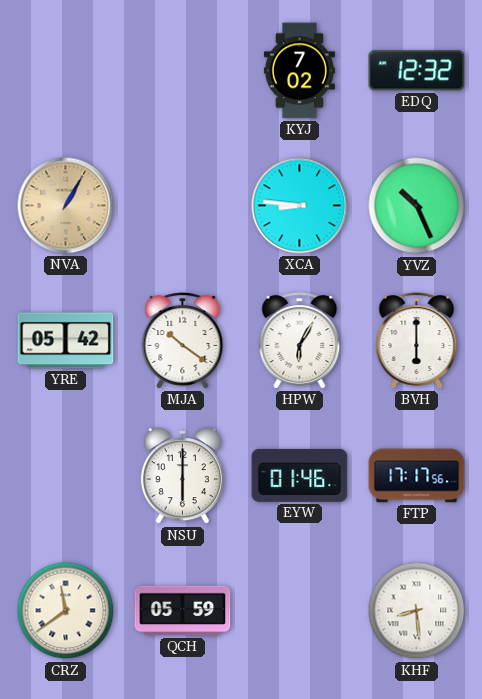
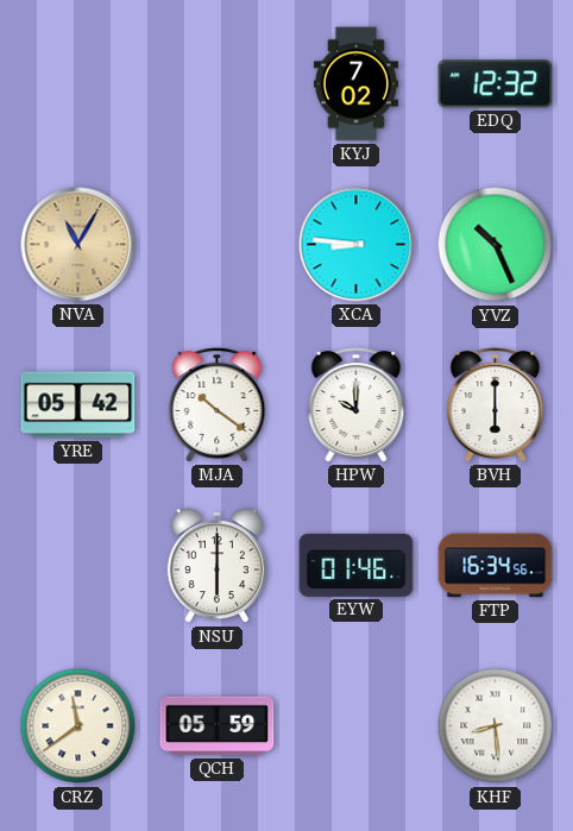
NVA: 1:05 -> 11:05 (78, 245)
HPW: 6:05 -> 10:00 (357, 405)
FTP: 17:17 -> 16:34 (496, 566)
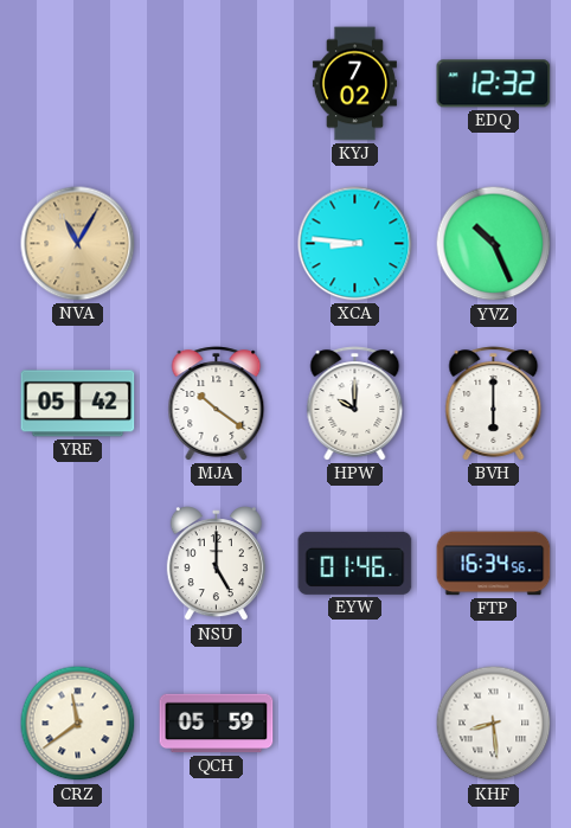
NSU: 6:00 -> 5:00 (216, 564)
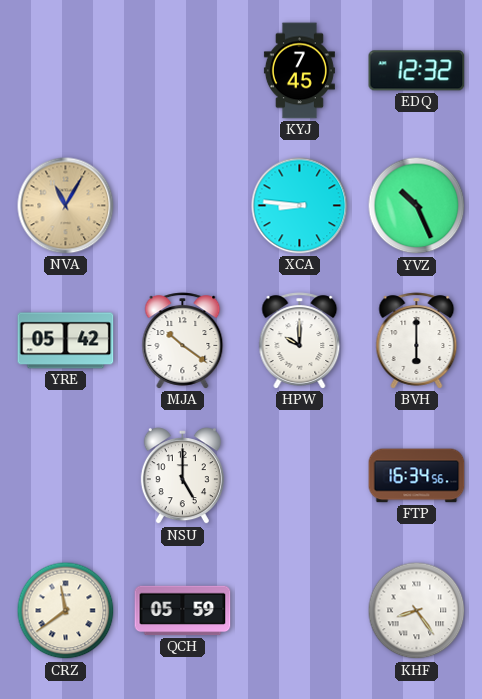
KYJ: 7:02 -> 7:45 (299, 71)
EYW: 01:46 -> none (355, 563)
KHF: 8:29 -> 8:24 (417, 611)
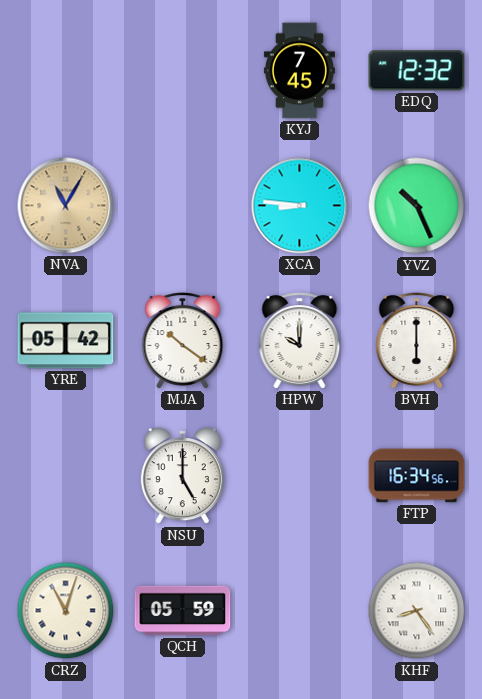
CRZ: 11:39 -> 11:03 (66, 611)
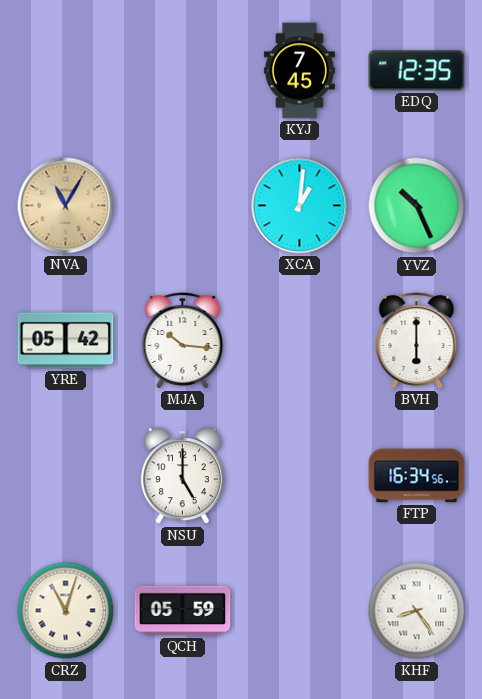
EDQ: 12:32 -> 12:35 (417, 71)
XCA: 8:46 -> 1:01 (300, 206)
MJA: 10:21 -> 10:16 (183, 341)
HPW: 10:00 -> none (300, 341)
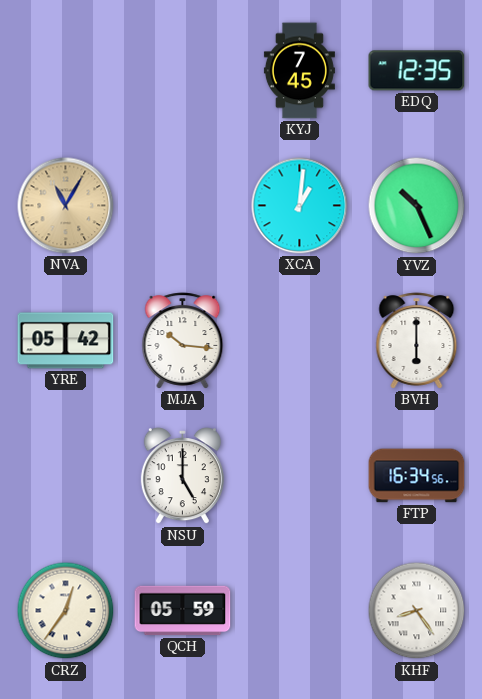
CRZ: 11:03 -> 12:36 (66, 611)
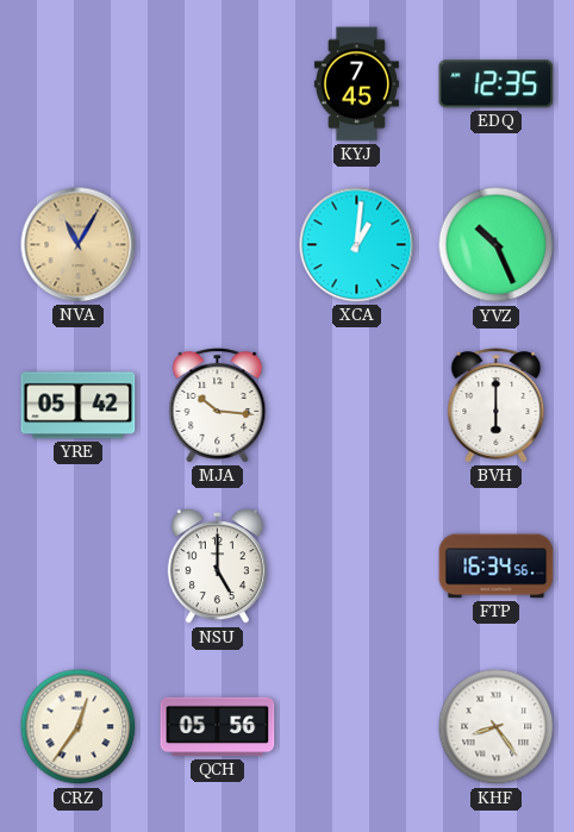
QCH: 05:59 -> 05:56 (218, 727)
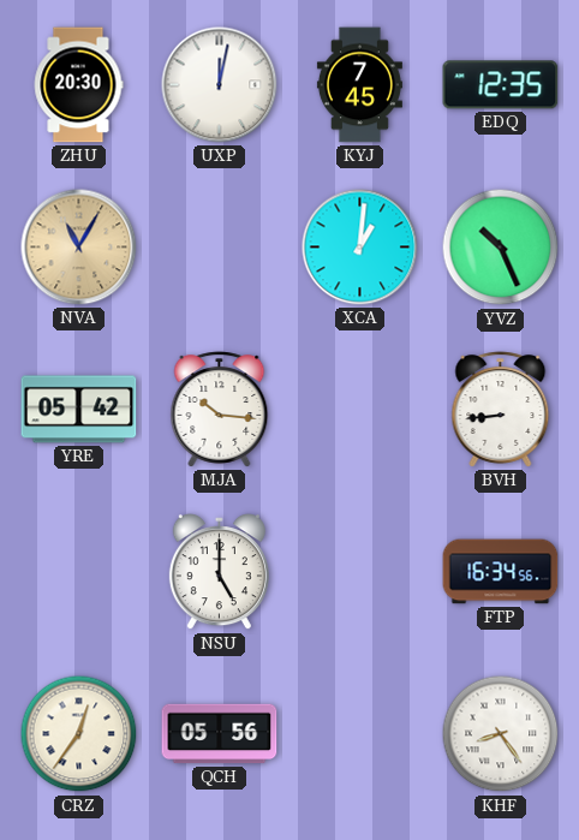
ZHU: none -> 20:30 (78, 85)
UXP: none -> 12:02 (220, 85)
BVH: 6:00 -> 8:44 (501, 410)
